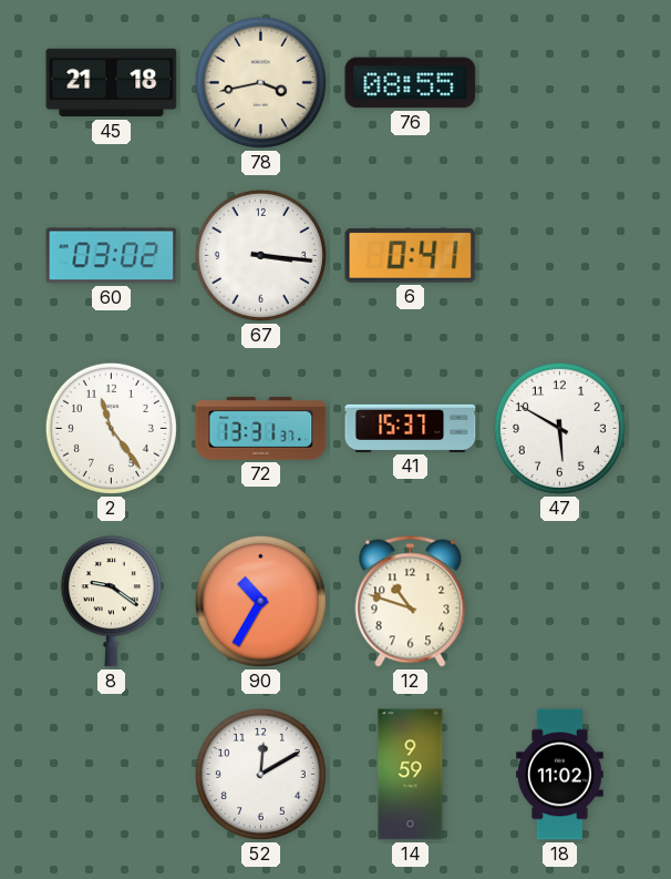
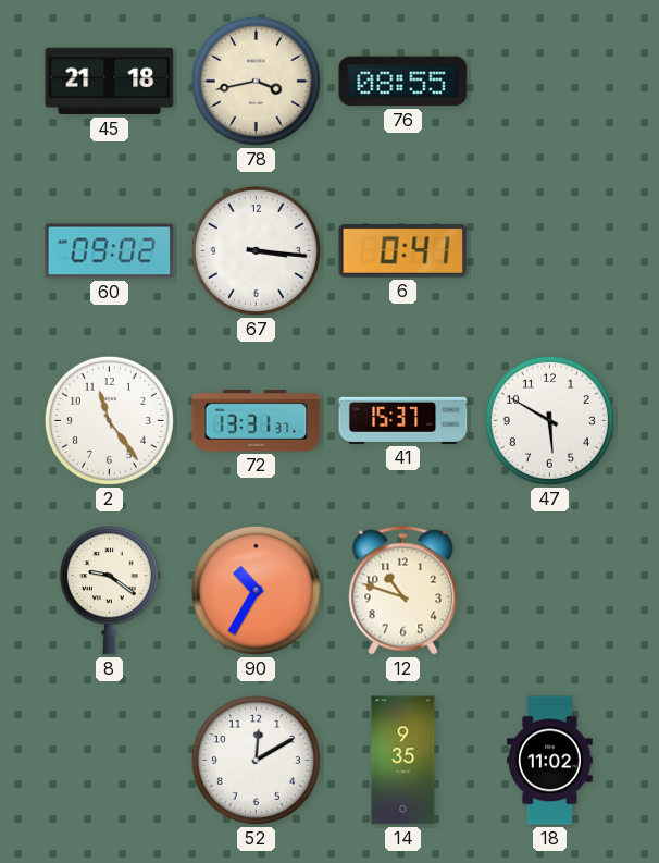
60: 03:02 -> 09:02 (110, 251)
14: 9:59 -> 9:35 (403, 761)
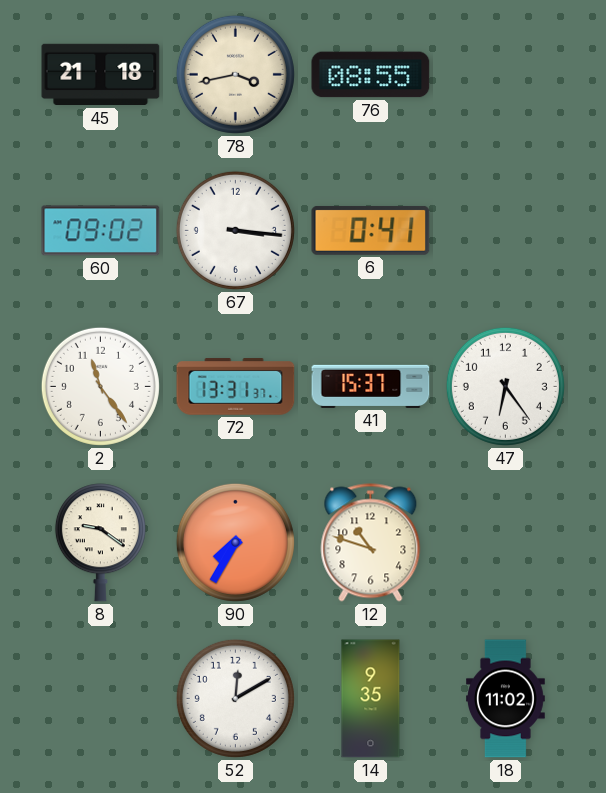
47: 5:50 -> 6:24 (505, 386)
90: 10:35 -> 7:35 (235, 542)
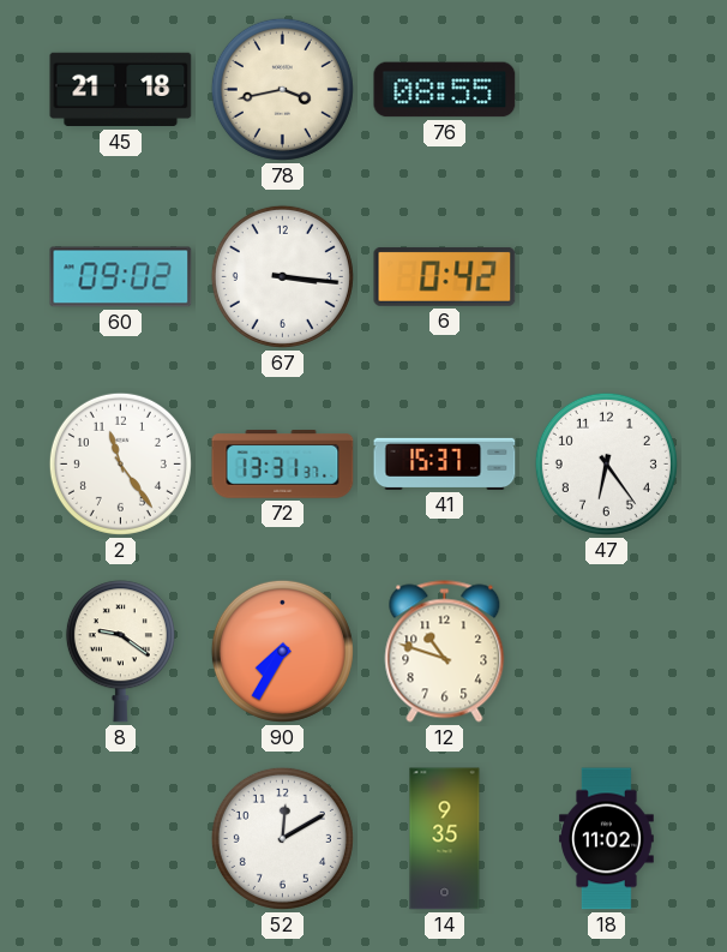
6: 0:41 -> 0:42 (445, 276)
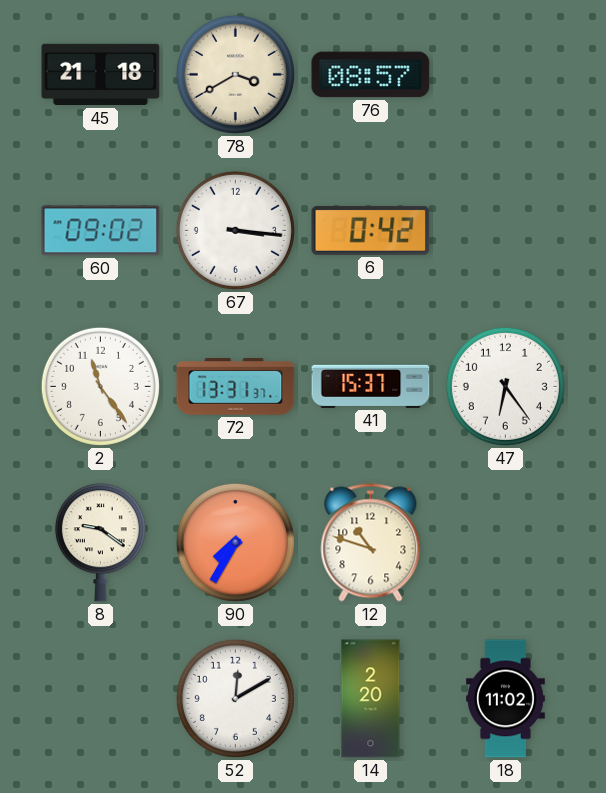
78: 3:43 -> 3:40 (235, 74)
76: 08:55 -> 08:57 (371, 75)
14: 9:35 -> 2:20 (371, 699)
